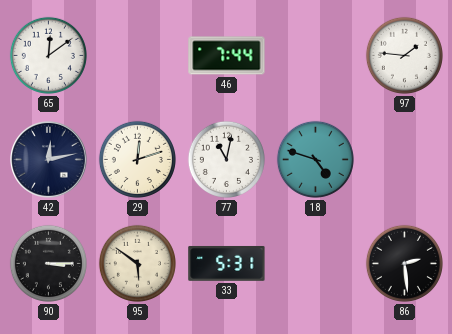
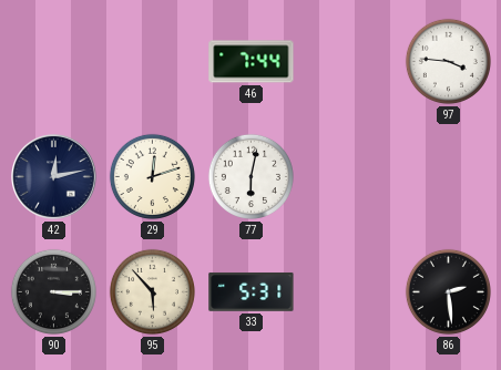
65: 12:09 -> none (48, 55)
97: 1:46 -> 3:46 (448, 61)
77: 11:02 -> 6:02 (250, 176)
18: 4:48 -> none (315, 159)
95: 5:51 -> 5:53 (152, 291)
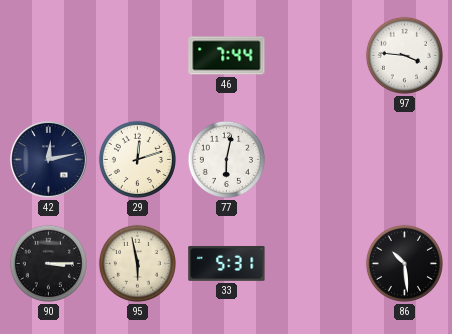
95: 5:53 -> 5:58 (137, 263)
86: 2:29 -> 10:29 (404, 263)
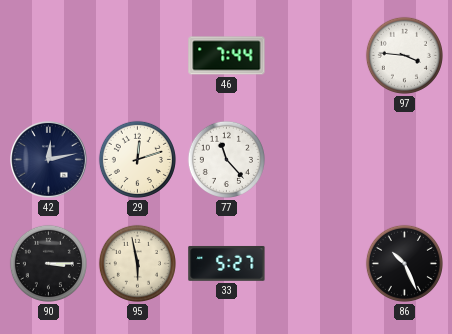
77: 6:02 -> 11:23 (226, 159)
33: 5:31 -> 5:27 (227, 263)
86: 10:29 -> 10:26 (404, 263)
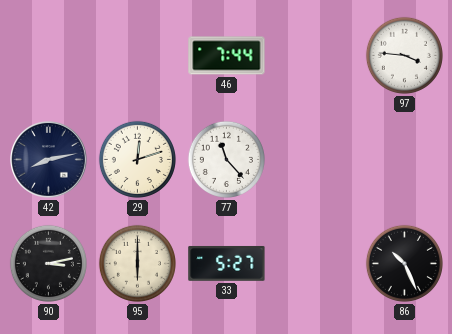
42: 12:13 -> 8:13 (49, 160)
90: 3:15 -> 3:13 (48, 263)
95: 5:58 -> 6:00 (137, 263)
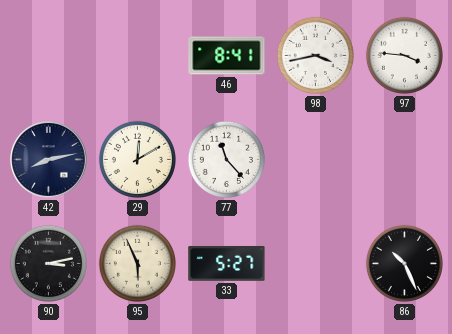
46: 7:44 -> 8:41 (227, 56)
98: none -> 3:43 (315, 55)
29: 12:12 -> 12:10 (137, 159)
95: 6:00 -> 5:56 (137, 263)
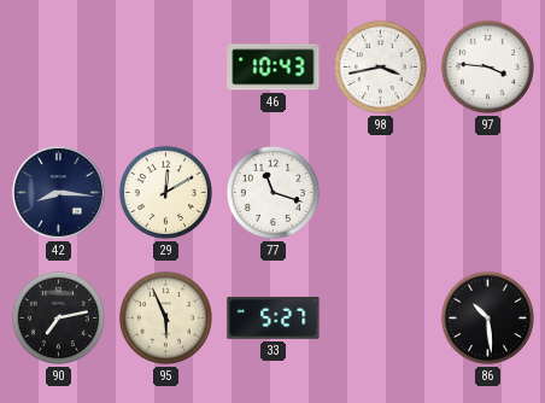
46: 8:41 -> 10:43 (274, 68)
42: 8:13 -> 8:16 (59, 193)
77: 11:23 -> 11:18 (272, 192)
90: 3:13 -> 7:13 (58, 317)
86: 10:26 -> 10:29 (487, 317)
